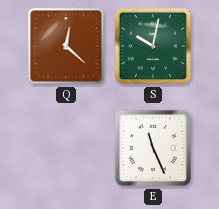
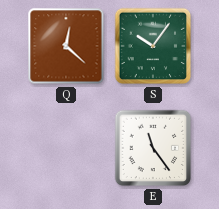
S: 10:02 -> 10:06 (153, 46)
E: 11:26 -> 11:24 (153, 148)
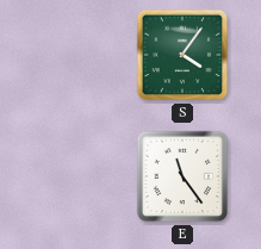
Q: 12:22 -> none (66, 46)
S: 10:06 -> 4:06 (182, 55)
